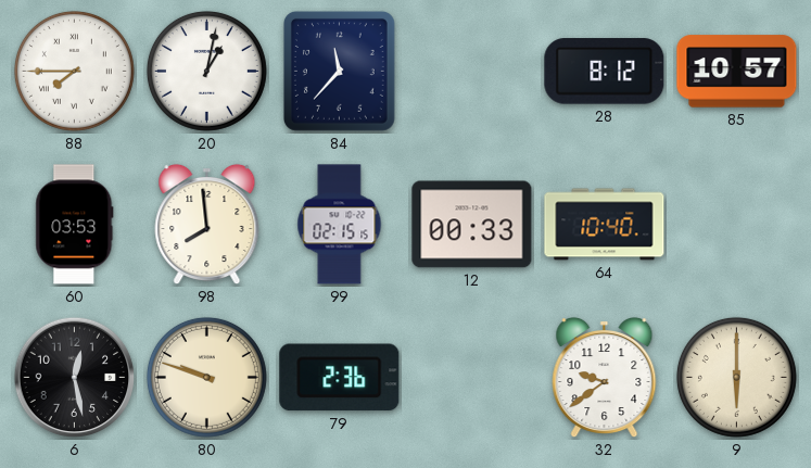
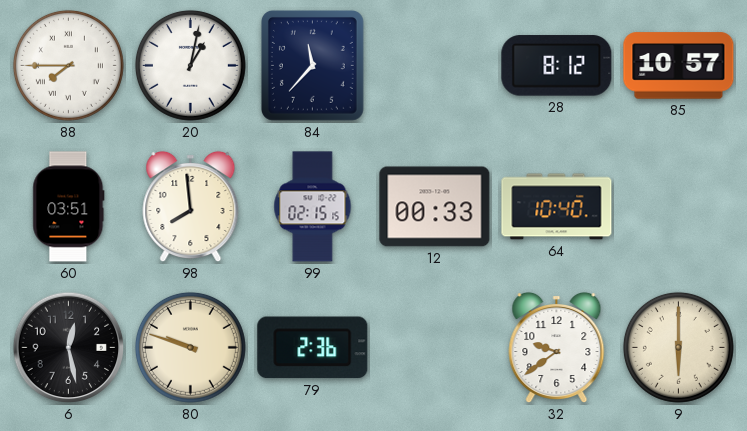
60: 03:53 -> 03:51 (69, 207)
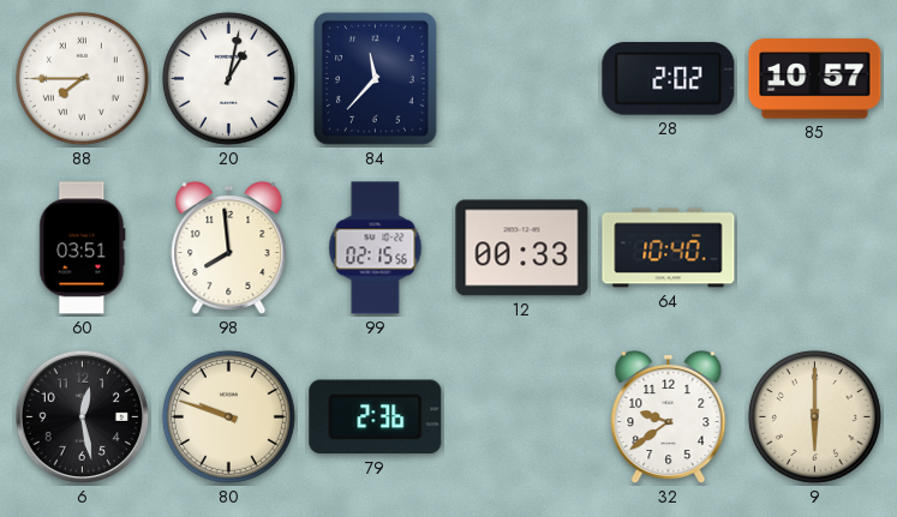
28: 8:12 -> 2:02 (669, 79)
99: 02:15:15 -> 02:15:56 (376, 248)
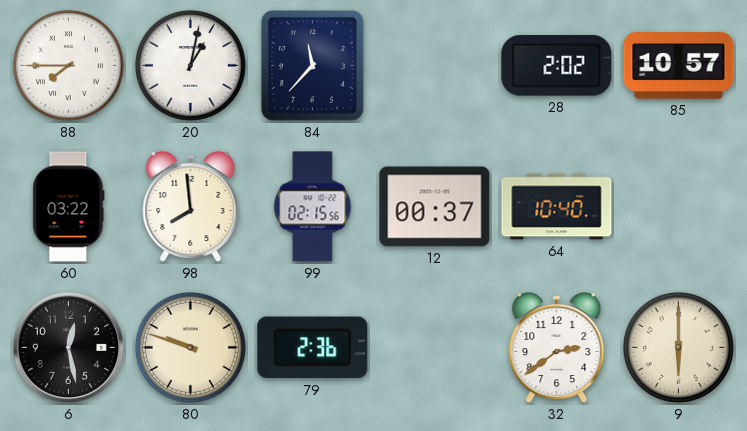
60: 03:51 -> 03:22 (69, 207)
12: 00:33 -> 00:37 (435, 207)
32: 9:39 -> 2:39 (557, 348)
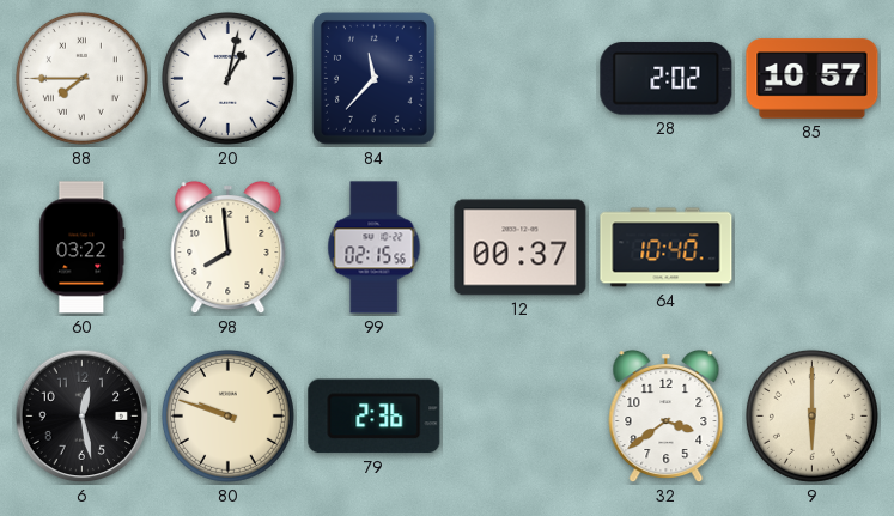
32: 2:39 -> 3:39 (667, 417)
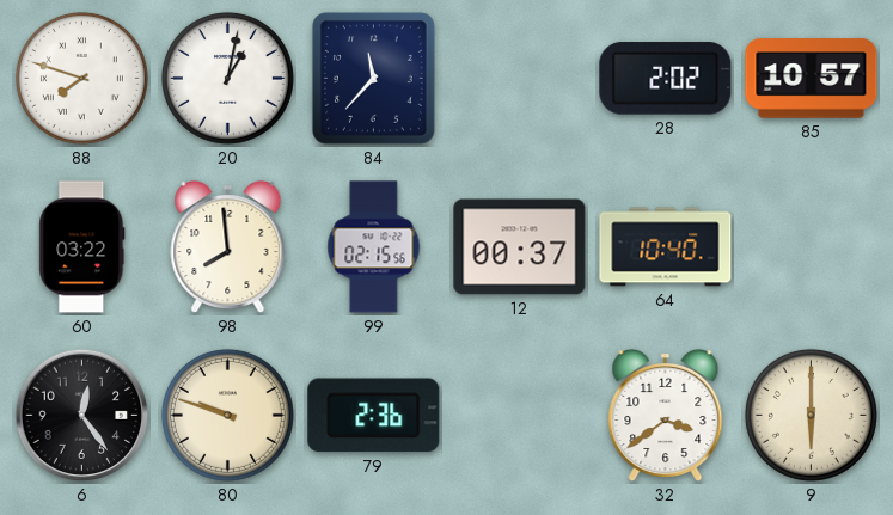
88: 7:45 -> 7:48 (81, 78)
6: 12:28 -> 12:24 (82, 416)
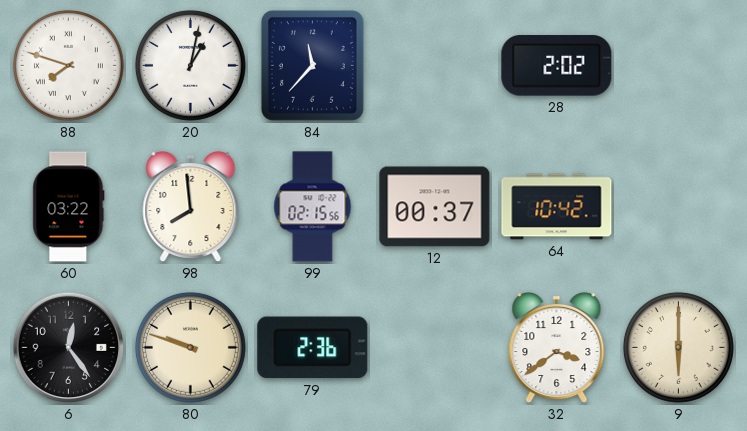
85: 10:57 -> none (812, 79)
64: 10:40 -> 10:42 (557, 207)
